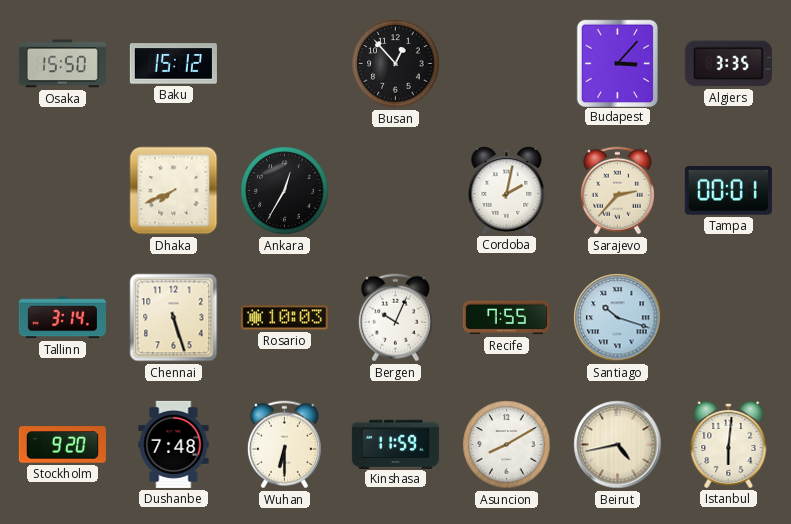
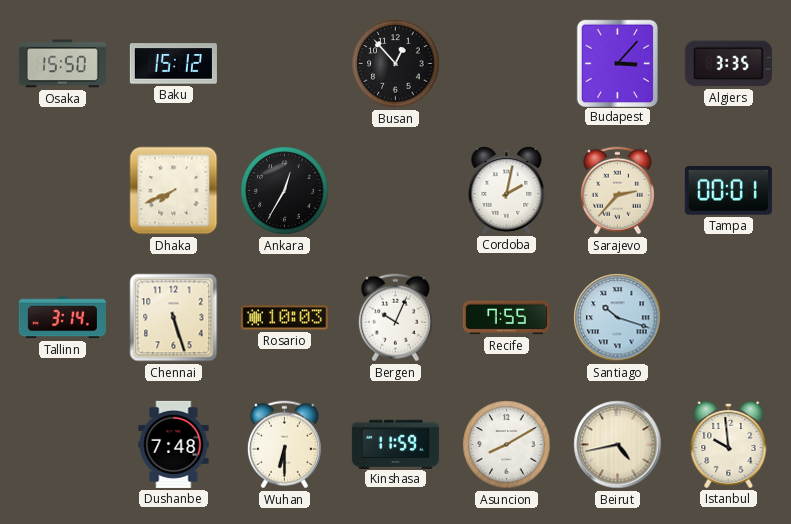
Stockholm: 9:20 -> none (62, 445)
Istanbul: 6:01 -> 9:59 (729, 444)
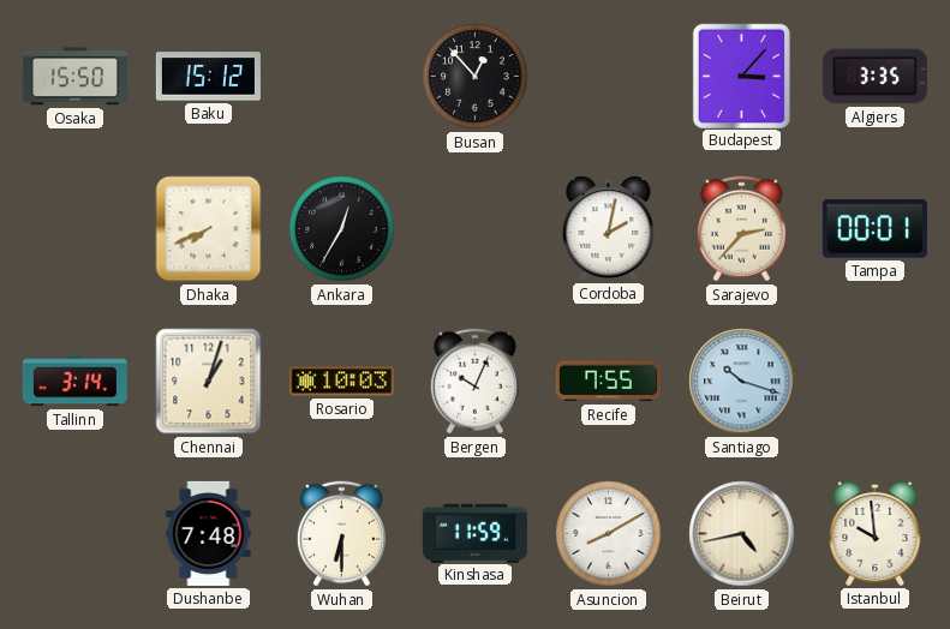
Chennai: 5:27 -> 1:03 (209, 382)
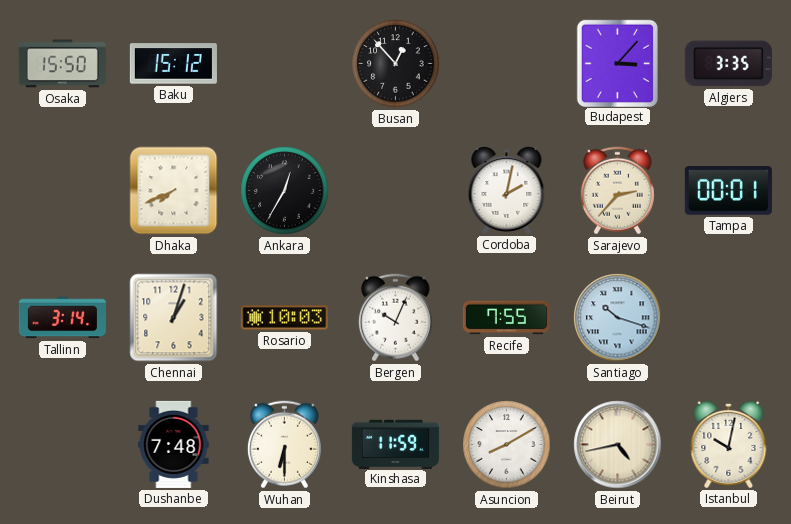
Istanbul: 9:59 -> 10:02 (729, 444)
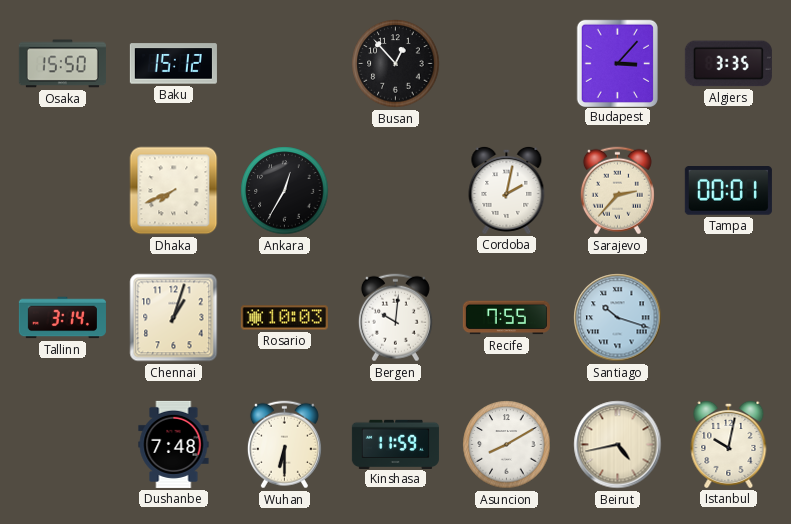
Bergen: 10:04 -> 10:01 (395, 318)
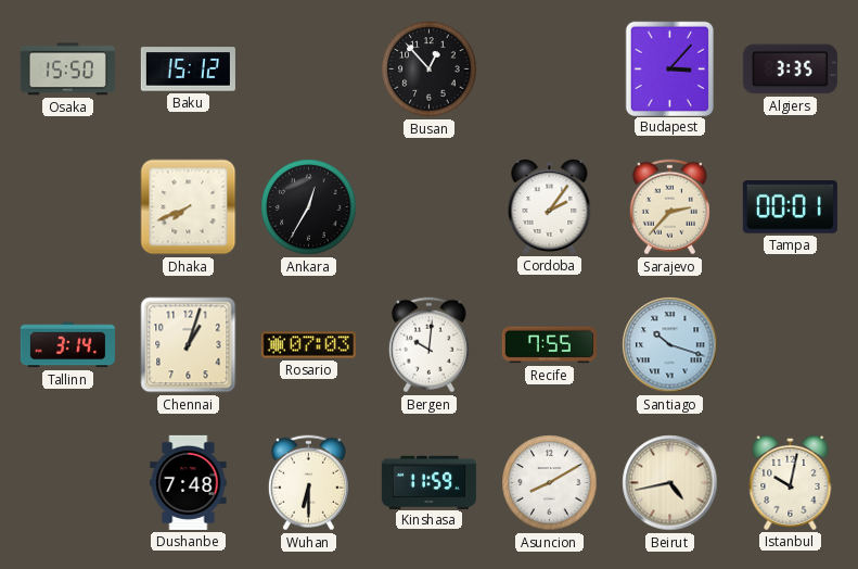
Cordoba: 2:02 -> 2:06 (550, 206)
Rosario: 10:03 -> 07:03 (308, 345)
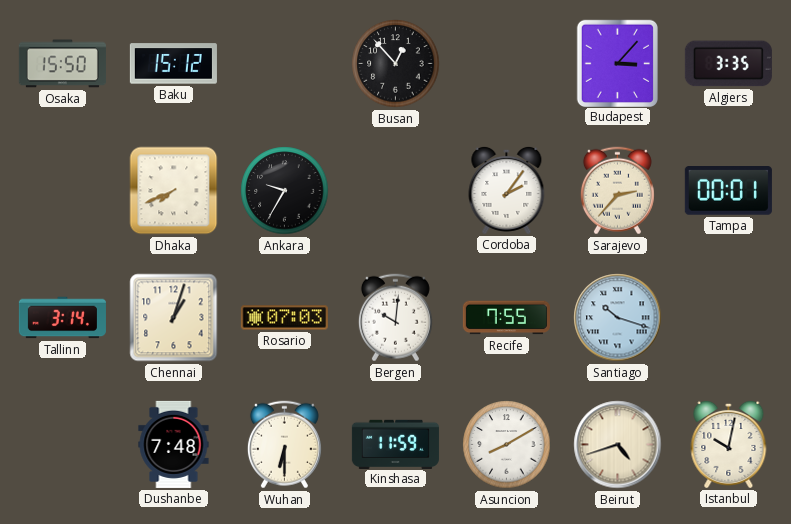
Ankara: 12:35 -> 9:35 (285, 191)
Beirut: 4:43 -> 4:42 (618, 445)
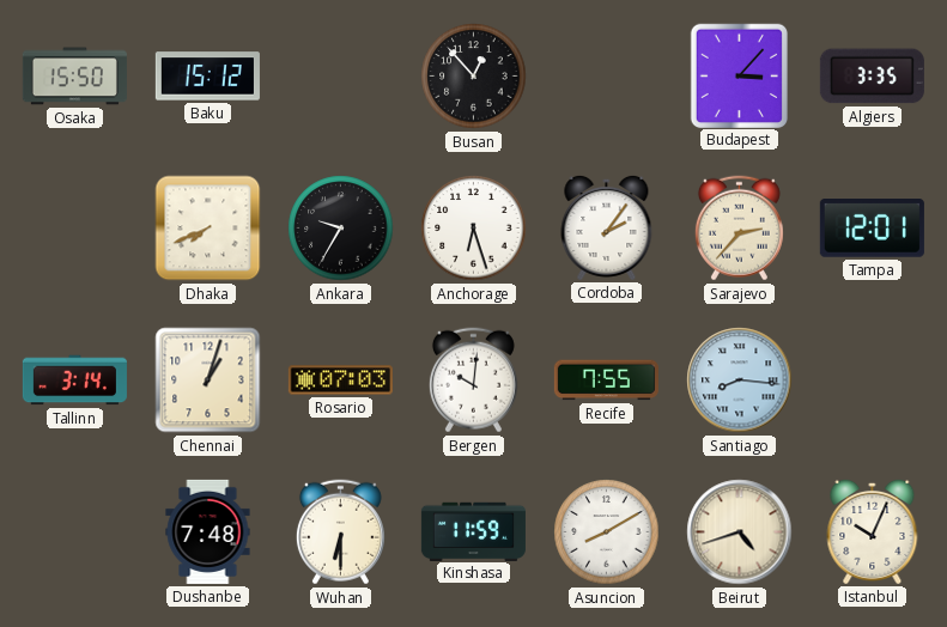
Anchorage: none -> 6:27 (474, 229)
Tampa: 00:01 -> 12:01 (872, 229)
Santiago: 10:18 -> 8:16 (740, 381)
Istanbul: 10:02 -> 10:04 (873, 531)
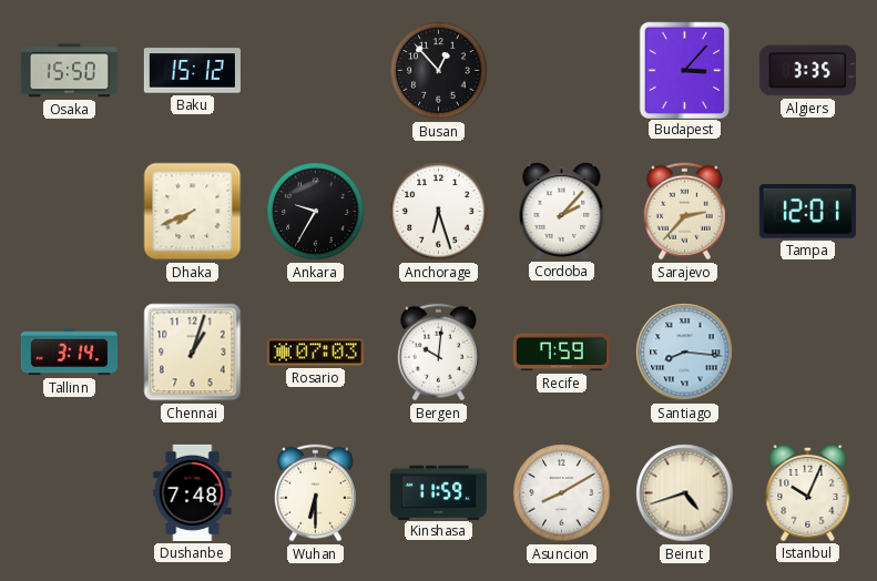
Cordoba: 2:06 -> 2:07 (562, 211)
Recife: 7:55 -> 7:59 (561, 353)
